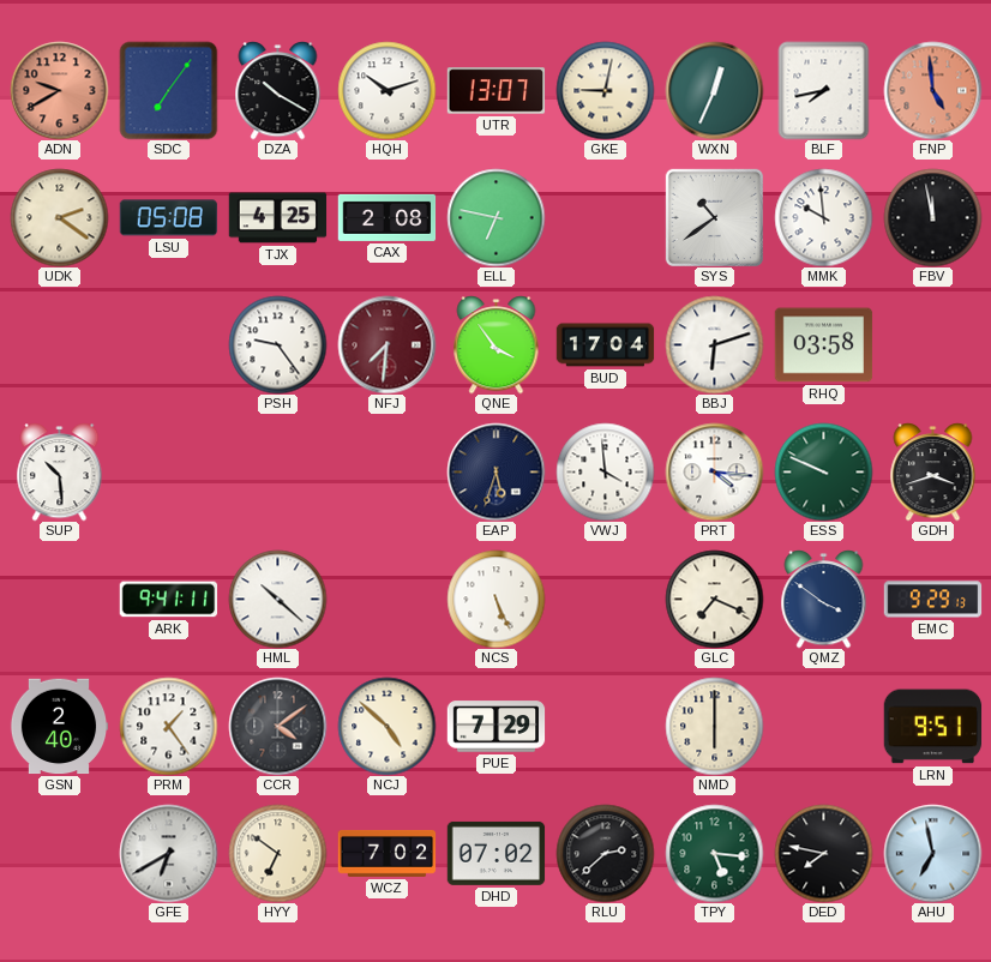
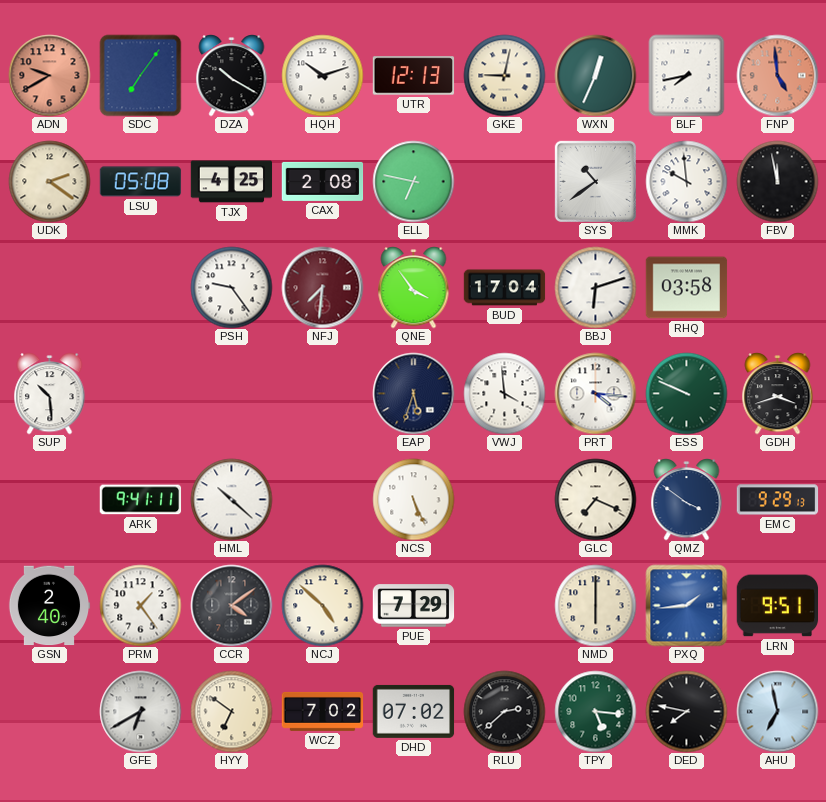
UTR: 13:07 -> 12:13 (413, 76)
PXQ: none -> 1:44 (686, 605)
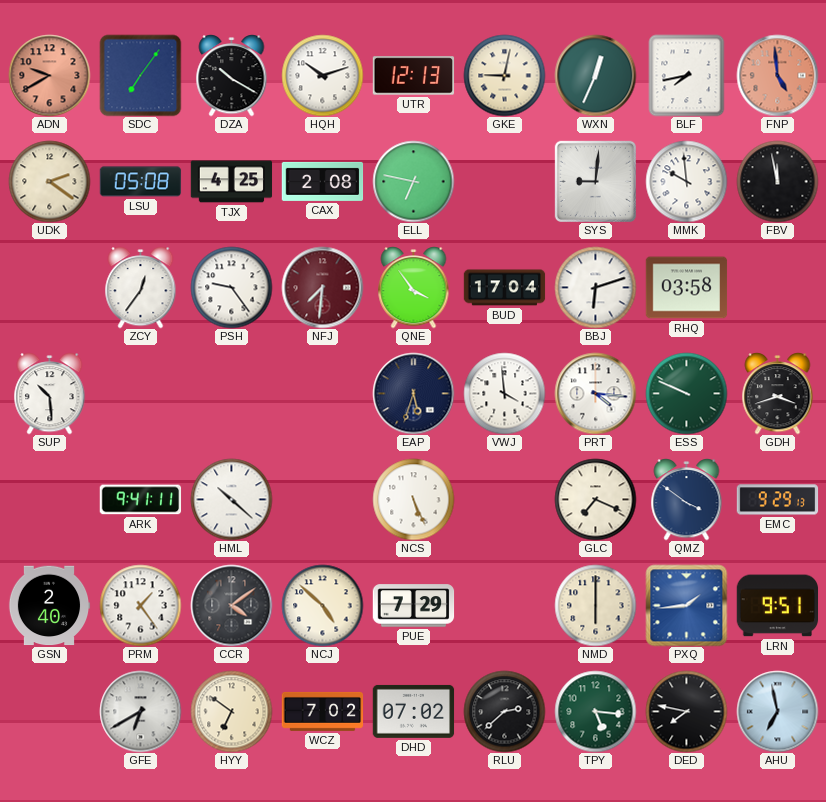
SYS: 10:39 -> 9:01 (595, 181)
ZCY: none -> 12:36 (141, 287)
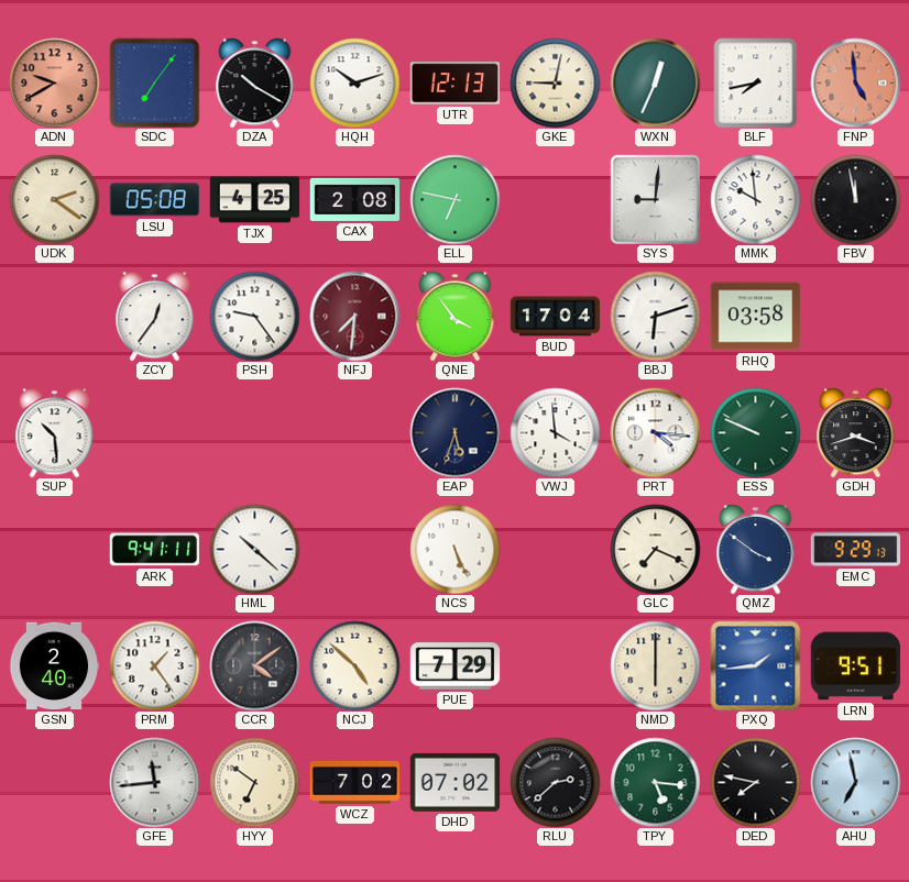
GFE: 6:40 -> 11:44 (154, 782)
